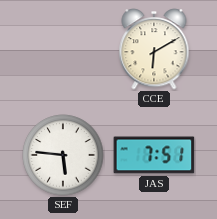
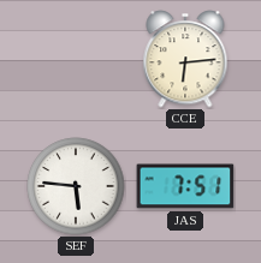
CCE: 6:10 -> 6:14 (185, 59)
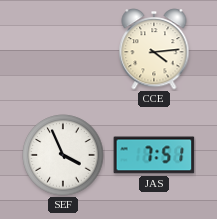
CCE: 6:14 -> 4:14 (154, 49)
SEF: 5:46 -> 3:56 (63, 155)
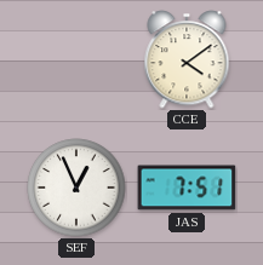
CCE: 4:14 -> 4:09 (187, 59)
SEF: 3:56 -> 12:56 (76, 188)
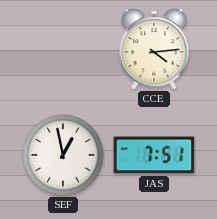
CCE: 4:09 -> 4:14 (154, 49)
SEF: 12:56 -> 12:58 (63, 155)
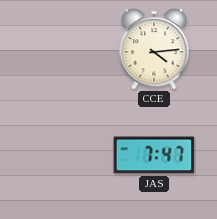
SEF: 12:58 -> none (63, 155)
JAS: 7:51 -> 7:47 (154, 155)
